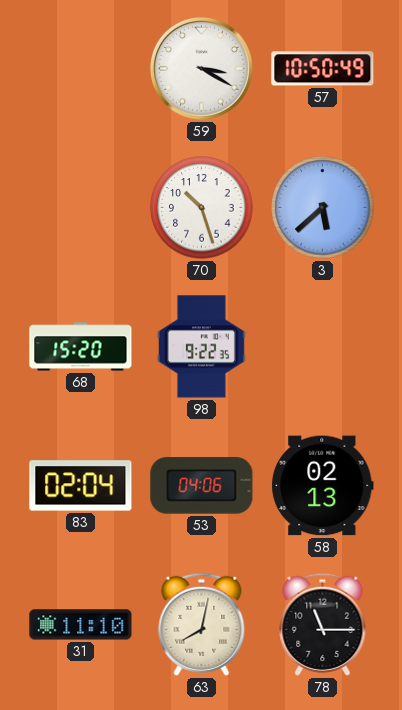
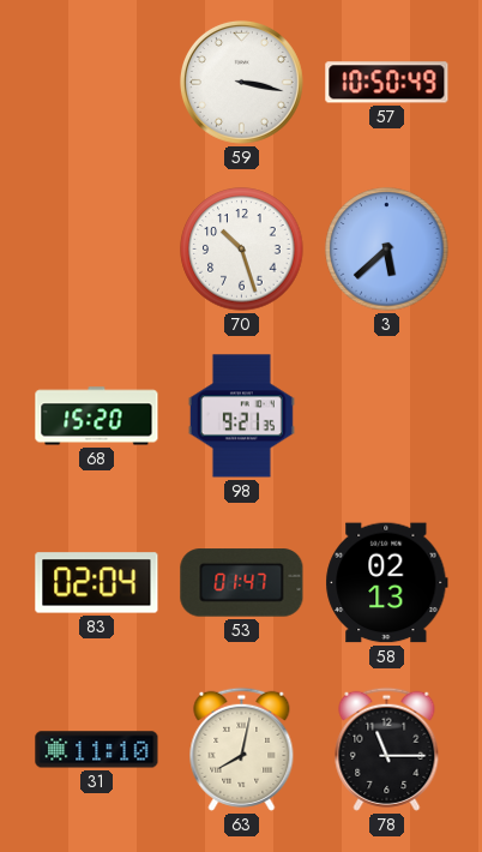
59: 3:20 -> 3:17 (241, 82)
98: 9:22 -> 9:21 (241, 416)
53: 04:06 -> 01:47 (242, 583)
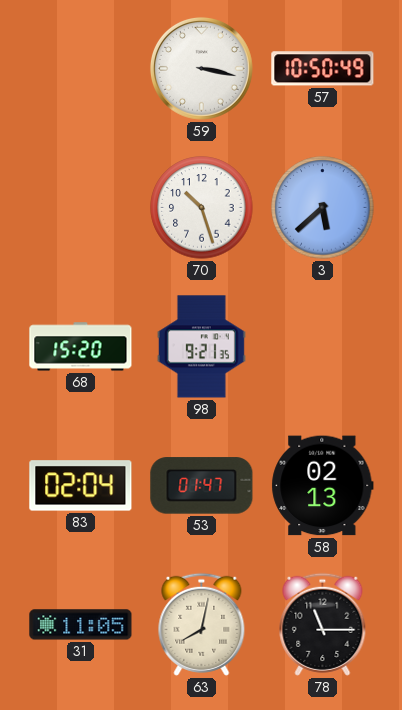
31: 11:10 -> 11:05 (81, 625)
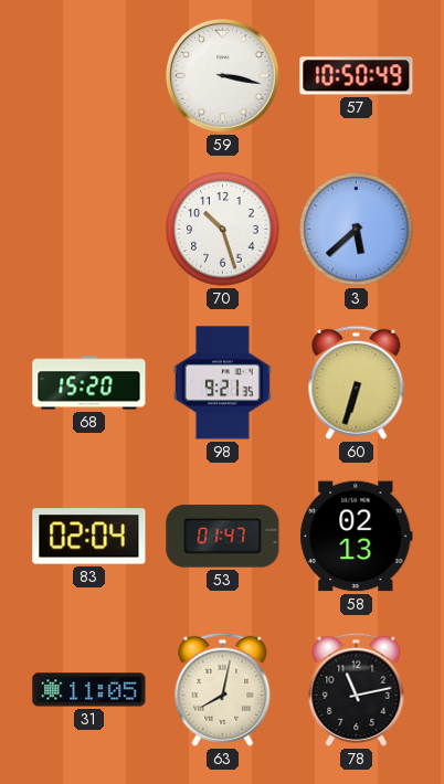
60: none -> 6:33 (357, 382)
78: 11:15 -> 11:13 (357, 689)
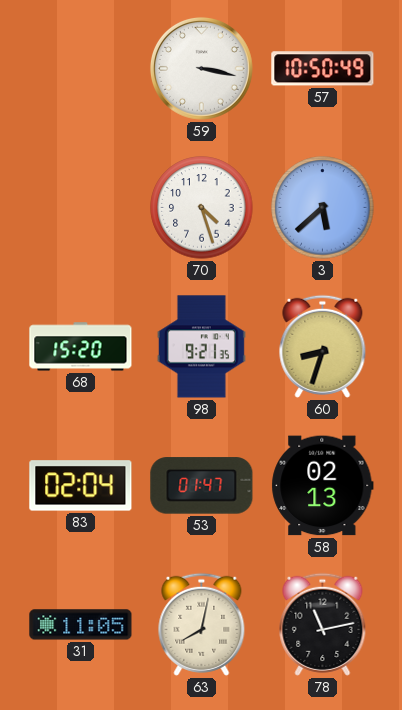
70: 10:27 -> 4:27 (202, 208)
60: 6:33 -> 8:33 (323, 346)
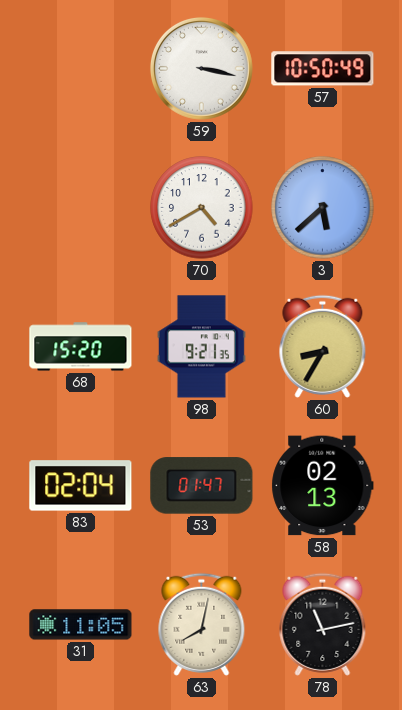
70: 4:27 -> 4:40 (202, 208)
60: 8:33 -> 8:35 (323, 346)
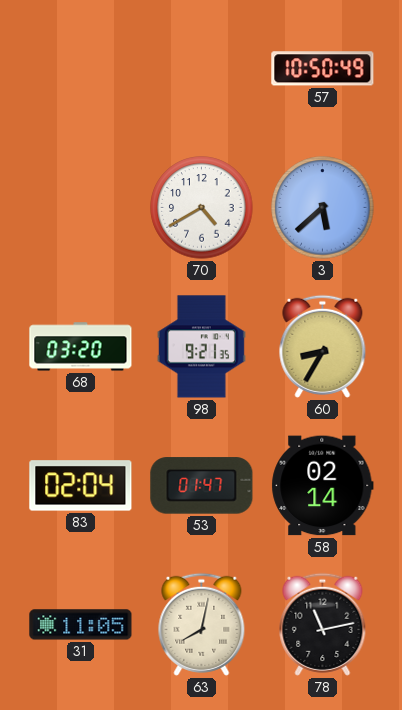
59: 3:17 -> none (201, 68)
68: 15:20 -> 03:20 (81, 347)
58: 02:13 -> 02:14 (323, 486)
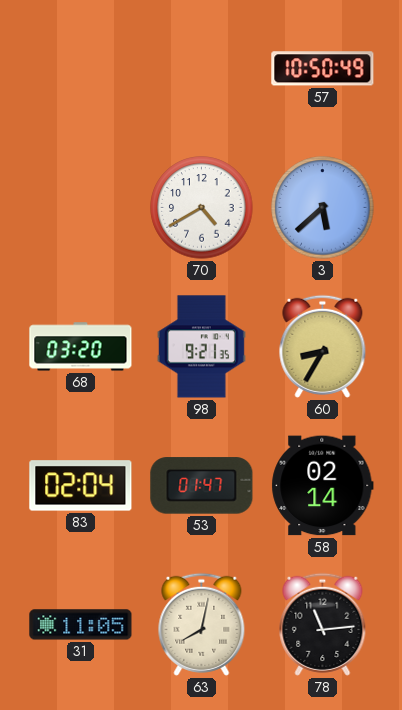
78: 11:13 -> 11:14 (323, 624)
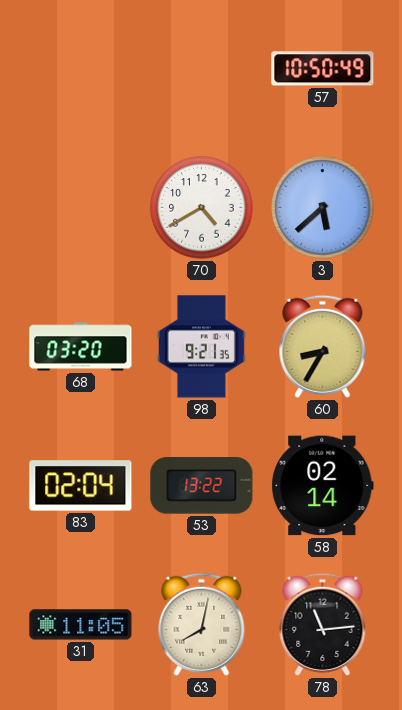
53: 01:47 -> 13:22 (202, 486)
